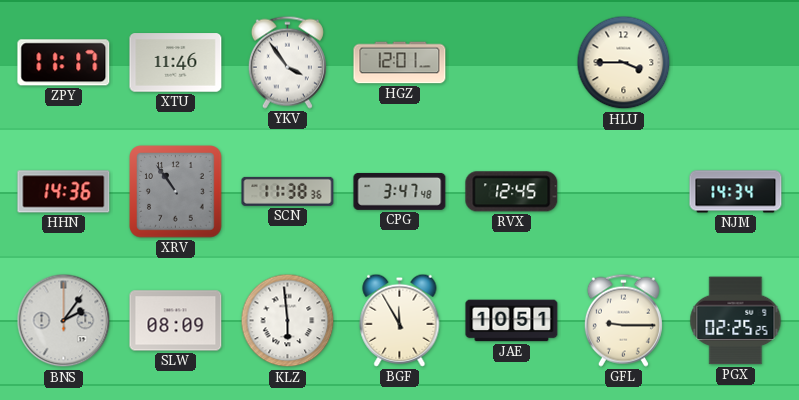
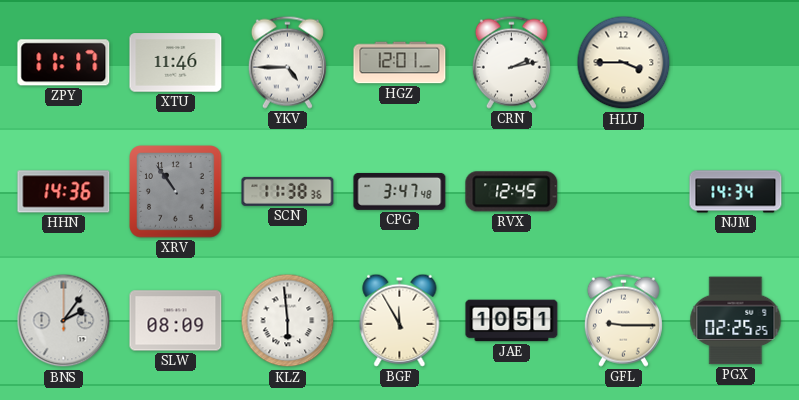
YKV: 3:54 -> 4:45 (287, 62)
CRN: none -> 2:13 (511, 62)
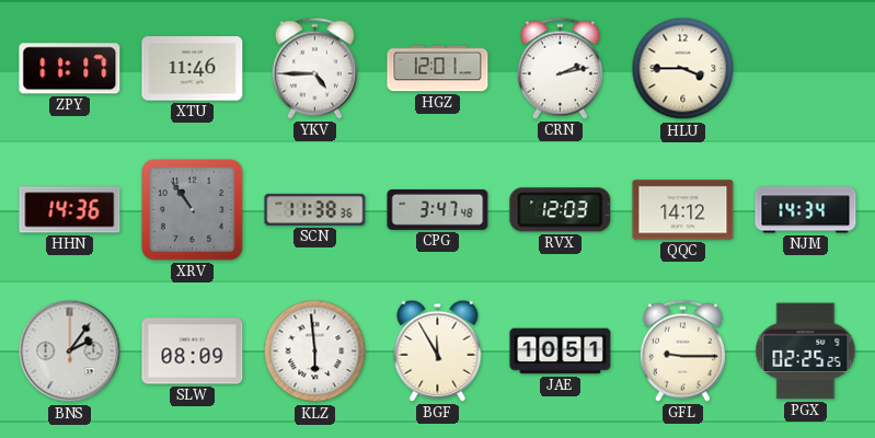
RVX: 12:45 -> 12:03 (561, 210)
QQC: none -> 14:12 (683, 210)
